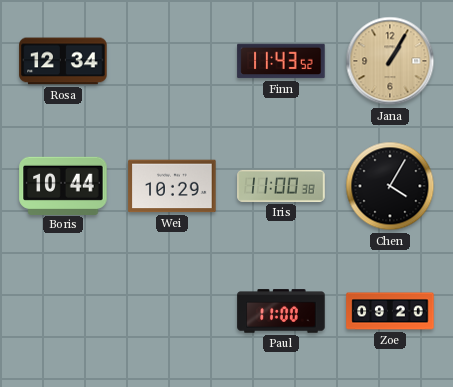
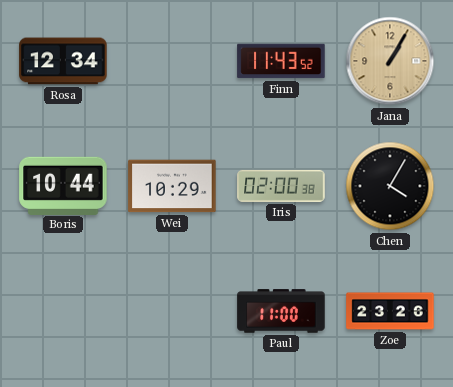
Iris: 11:00 -> 02:00 (281, 186)
Zoe: 09:20 -> 23:26 (390, 311)
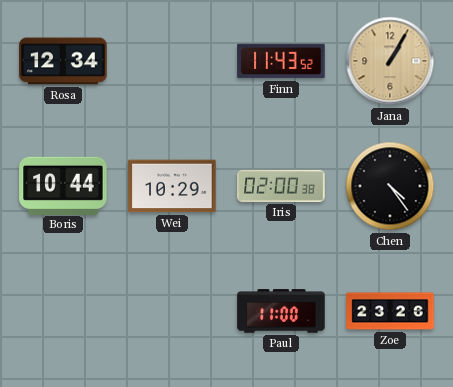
Chen: 4:05 -> 4:24 (390, 186)
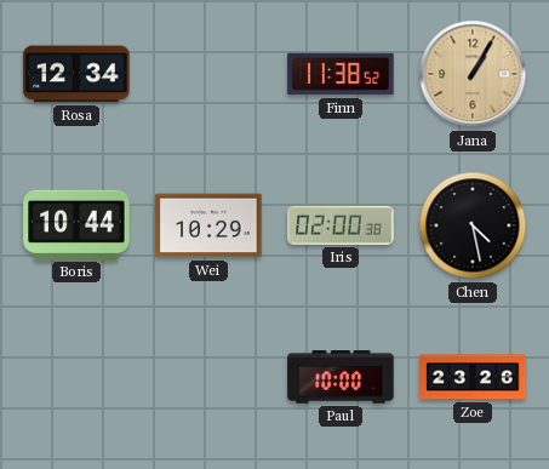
Finn: 11:43 -> 11:38 (341, 74)
Chen: 4:24 -> 4:28 (473, 225)
Paul: 11:00 -> 10:00 (341, 377)
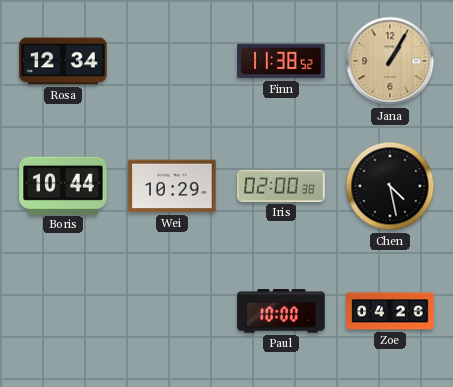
Zoe: 23:26 -> 04:26 (390, 311)
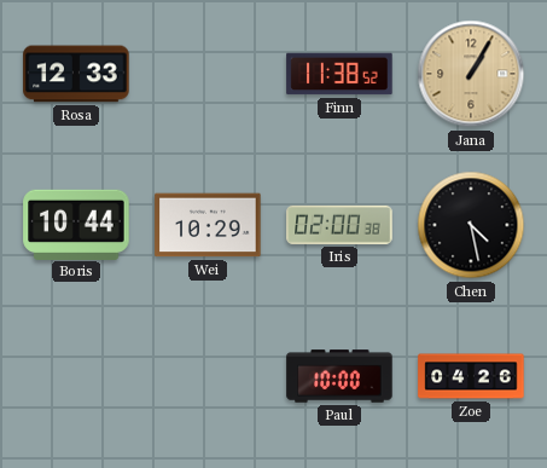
Rosa: 12:34 -> 12:33 (76, 74)
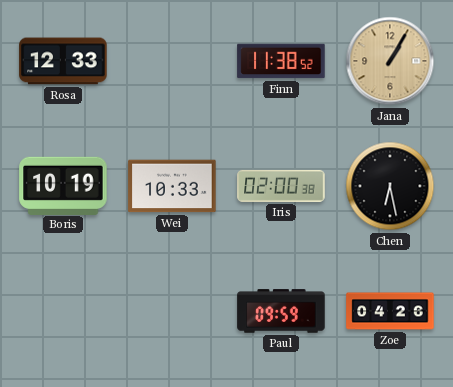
Boris: 10:44 -> 10:19 (63, 185)
Wei: 10:29 -> 10:33 (172, 186)
Chen: 4:28 -> 6:28 (390, 186)
Paul: 10:00 -> 09:59 (281, 311)
